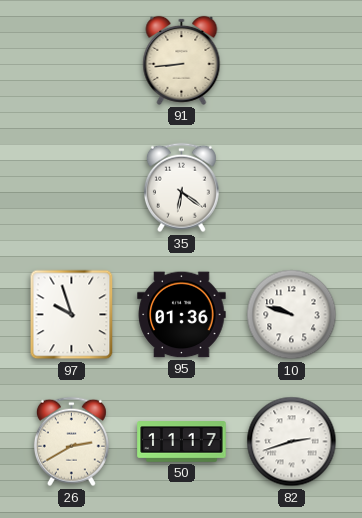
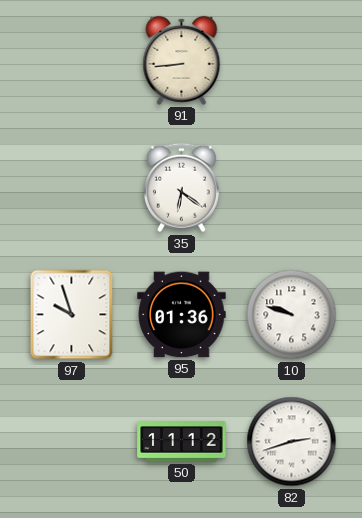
26: 2:40 -> none (71, 442)
50: 11:17 -> 11:12 (182, 442)
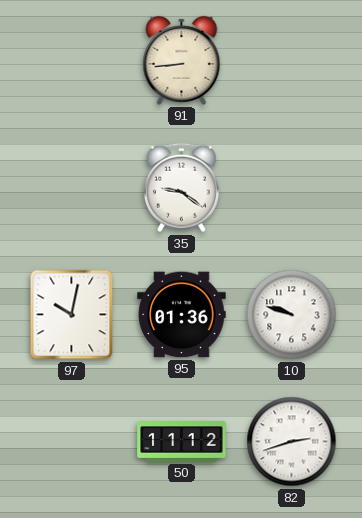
35: 6:21 -> 9:21 (181, 188)
97: 9:57 -> 10:02 (72, 315)
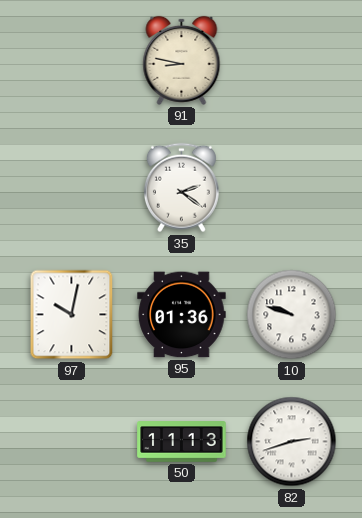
91: 8:44 -> 8:47 (182, 60)
35: 9:21 -> 2:21 (181, 188)
50: 11:12 -> 11:13 (182, 442)
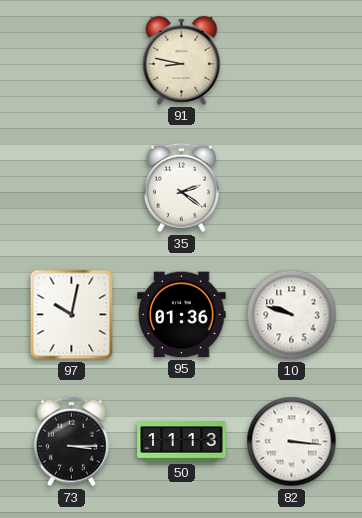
73: none -> 3:15 (71, 442)
82: 2:42 -> 3:16 (292, 442)
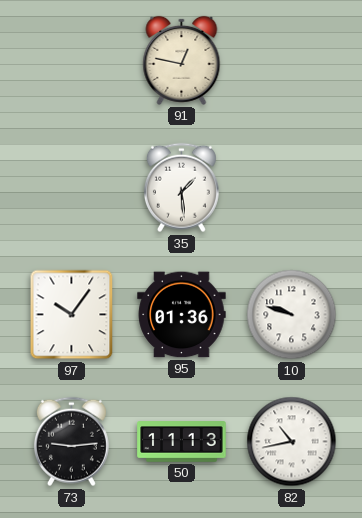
91: 8:47 -> 12:47 (182, 60)
35: 2:21 -> 1:29 (181, 188)
97: 10:02 -> 10:06 (72, 315)
73: 3:15 -> 9:14 (71, 442)
82: 3:16 -> 10:43 (292, 442)
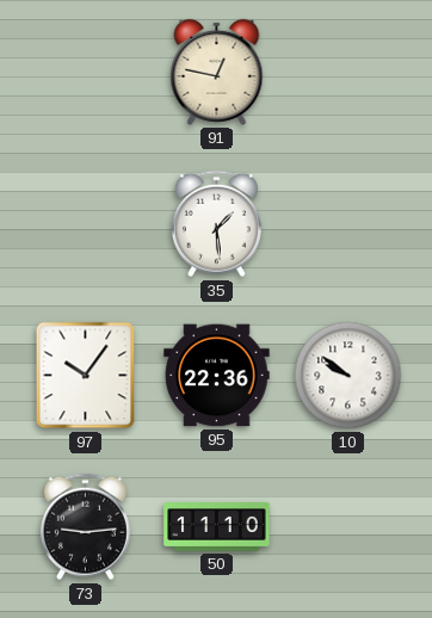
95: 01:36 -> 22:36 (217, 376)
10: 9:48 -> 9:51 (348, 376)
50: 11:13 -> 11:10 (217, 527)
82: 10:43 -> none (292, 442)
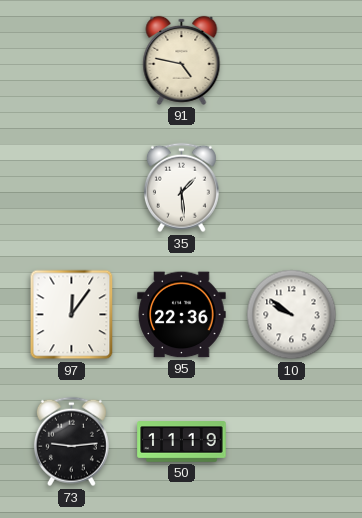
91: 12:47 -> 4:47 (182, 60)
97: 10:06 -> 12:06 (72, 315)
50: 11:10 -> 11:19 (182, 442)
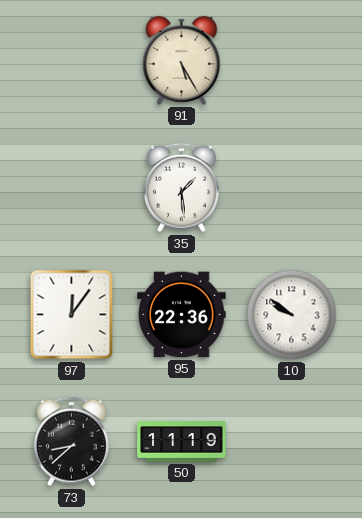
91: 4:47 -> 5:25 (182, 60)
73: 9:14 -> 8:38 (71, 442)
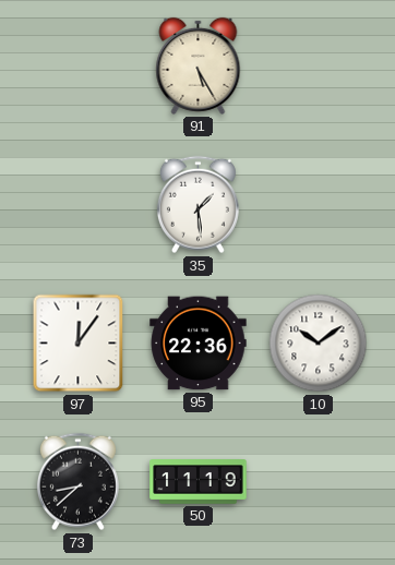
10: 9:51 -> 10:09 (319, 344)
